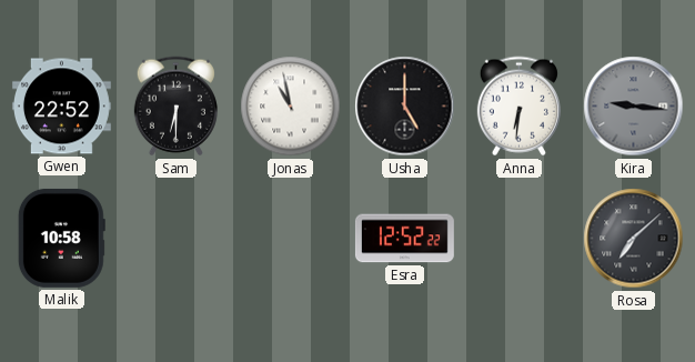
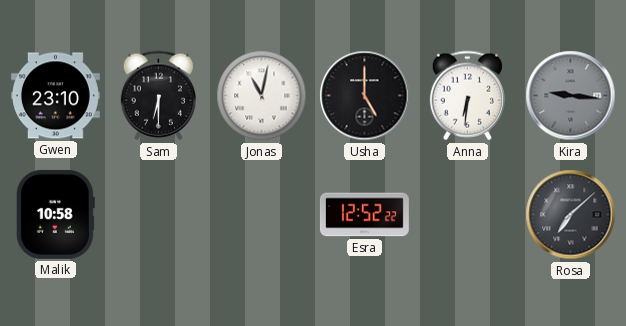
Gwen: 22:52 -> 23:10 (55, 96)
Jonas: 10:58 -> 11:02 (262, 96)
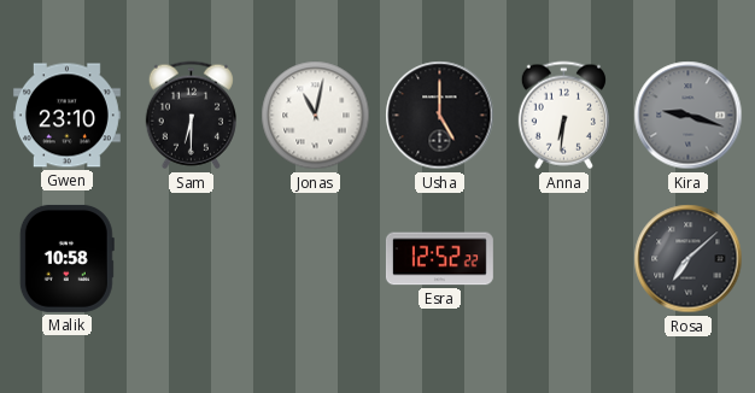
Kira: 9:16 -> 9:18 (689, 116)
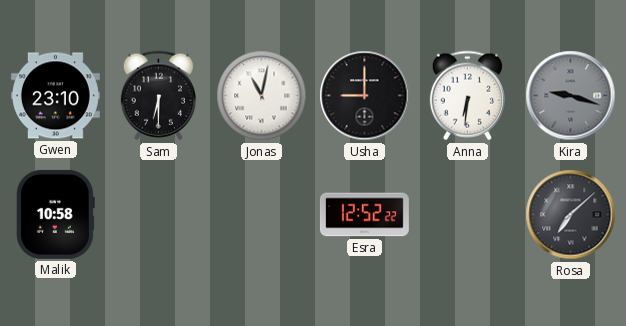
Usha: 5:00 -> 9:00 (365, 96)
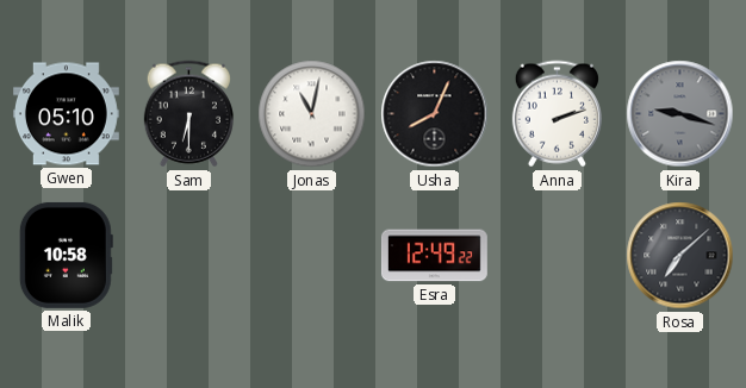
Gwen: 23:10 -> 05:10 (66, 114)
Usha: 9:00 -> 8:04 (435, 114)
Anna: 6:31 -> 2:12 (557, 114)
Esra: 12:52 -> 12:49 (434, 256)
